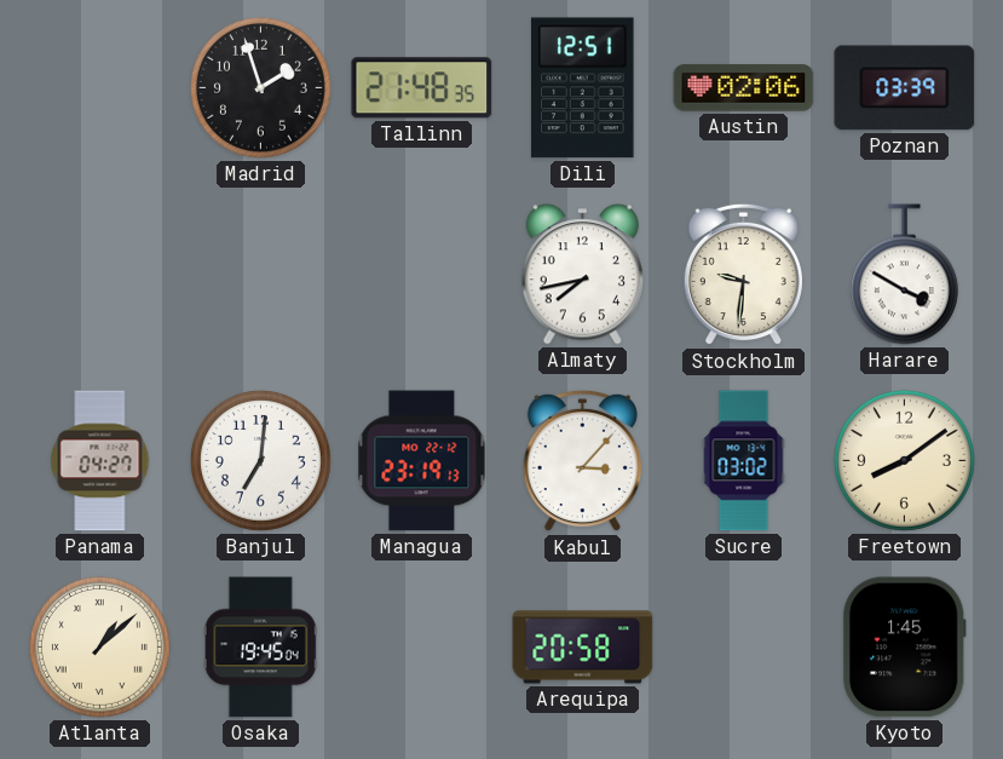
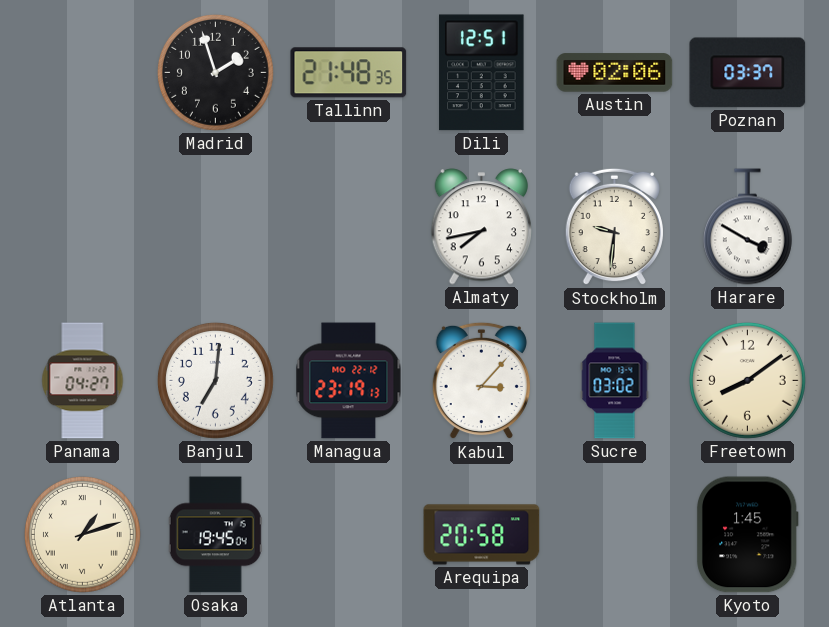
Poznan: 03:39 -> 03:37 (748, 73)
Atlanta: 1:08 -> 1:12 (82, 534)
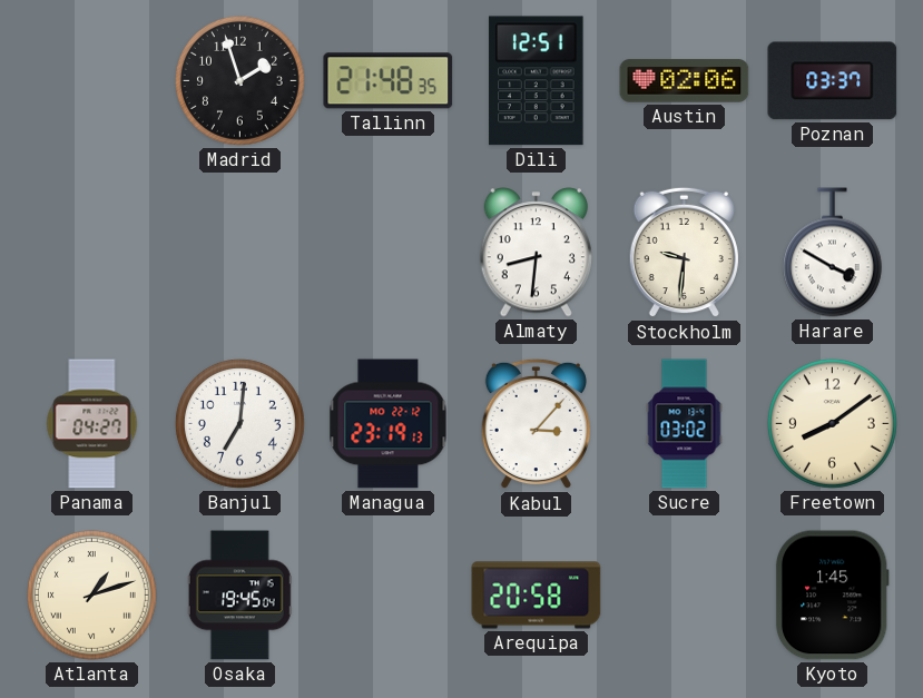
Almaty: 7:43 -> 8:31 (536, 253)
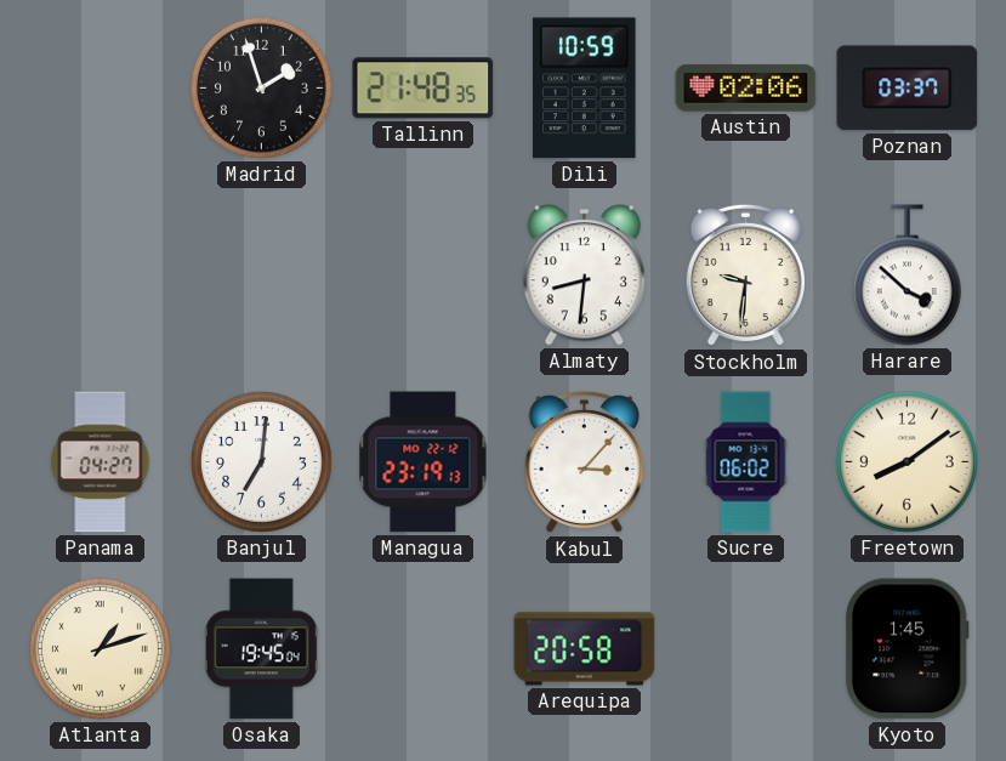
Dili: 12:51 -> 10:59 (585, 89)
Harare: 3:50 -> 3:52 (906, 276)
Sucre: 03:02 -> 06:02 (746, 462)
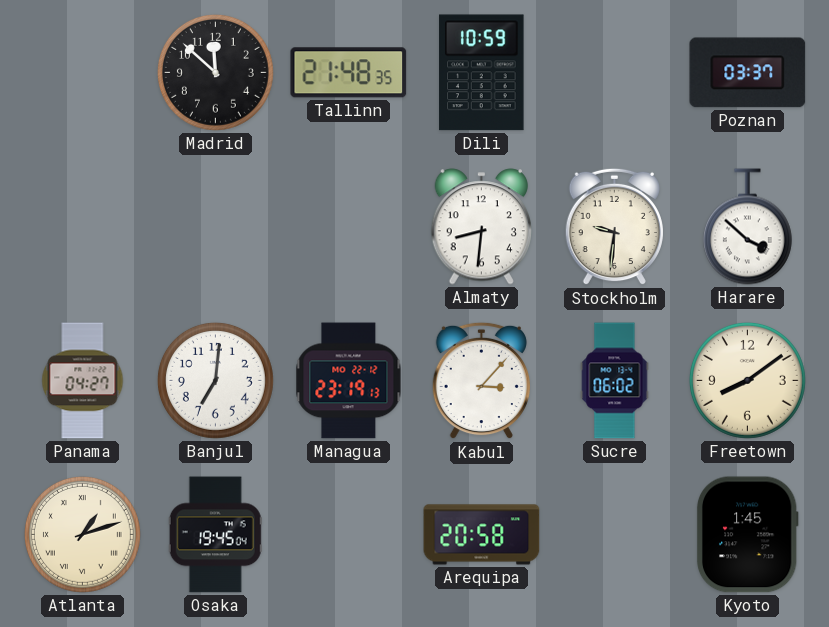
Madrid: 1:57 -> 11:52 (215, 72)
Austin: 02:06 -> none (746, 89)
